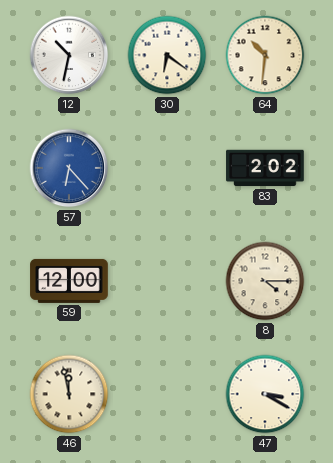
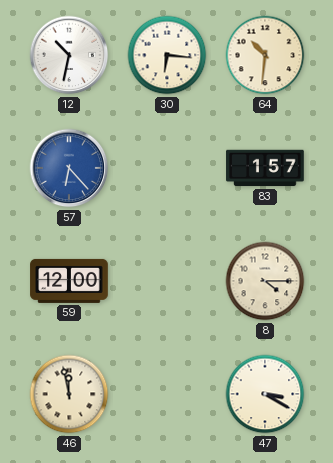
30: 6:21 -> 6:16 (167, 55)
83: 2:02 -> 1:57 (265, 168)
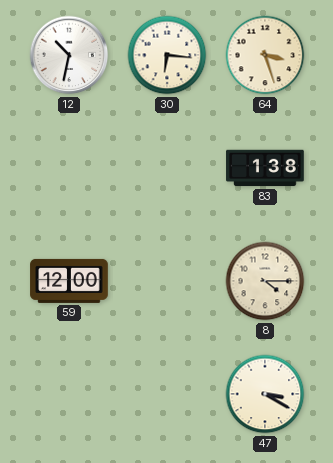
64: 10:31 -> 3:27 (265, 55)
57: 6:23 -> none (69, 168)
83: 1:57 -> 1:38 (265, 168)
46: 11:58 -> none (69, 394)
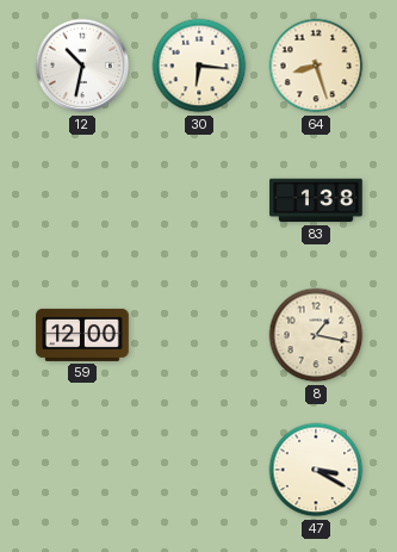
64: 3:27 -> 8:27 (316, 66)
8: 4:15 -> 1:17 (316, 335)
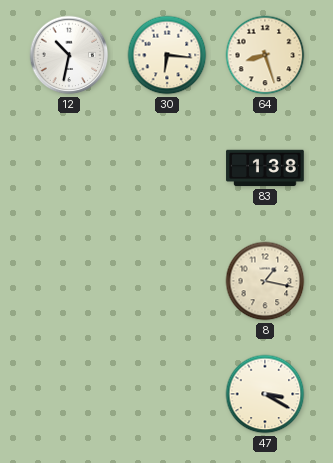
59: 12:00 -> none (82, 335)
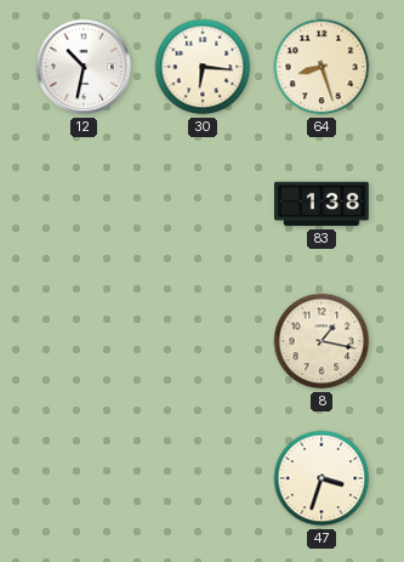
47: 3:20 -> 3:33 (322, 478)
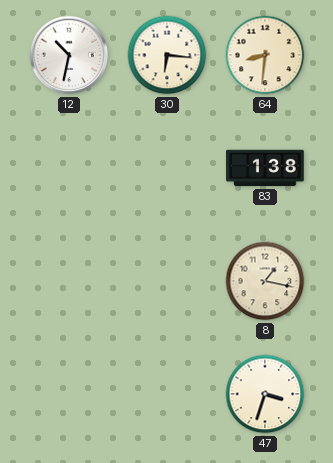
64: 8:27 -> 8:31 (265, 55)
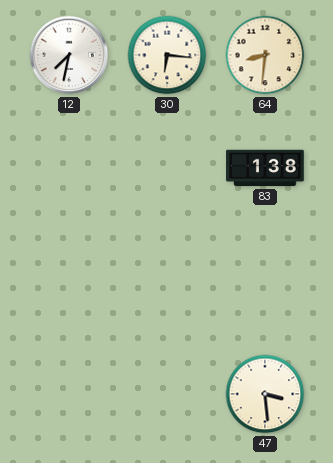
12: 10:32 -> 7:32 (69, 55)
8: 1:17 -> none (265, 281)
47: 3:33 -> 3:29 (265, 394)
